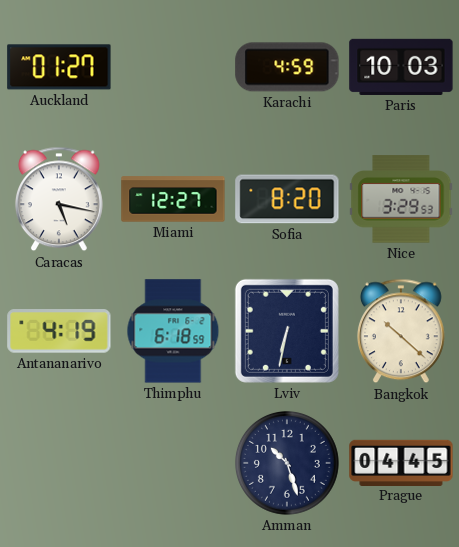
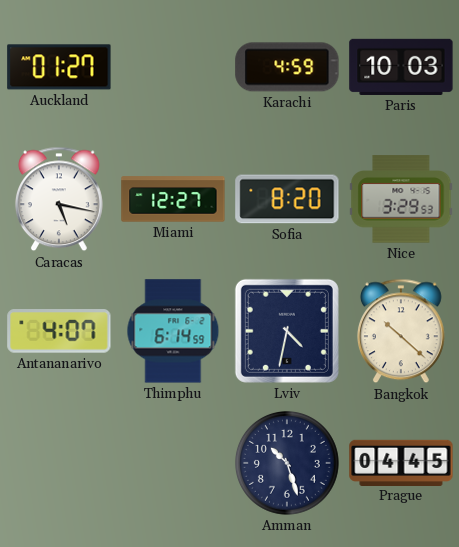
Antananarivo: 4:19 -> 4:07 (59, 331)
Thimphu: 6:18 -> 6:14 (173, 331)
Lviv: 6:32 -> 4:32 (287, 331)
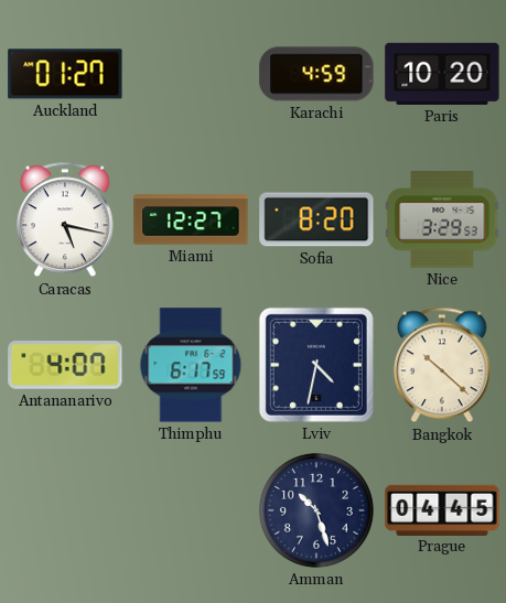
Paris: 10:03 -> 10:20 (442, 74)
Thimphu: 6:14 -> 6:17 (191, 365)
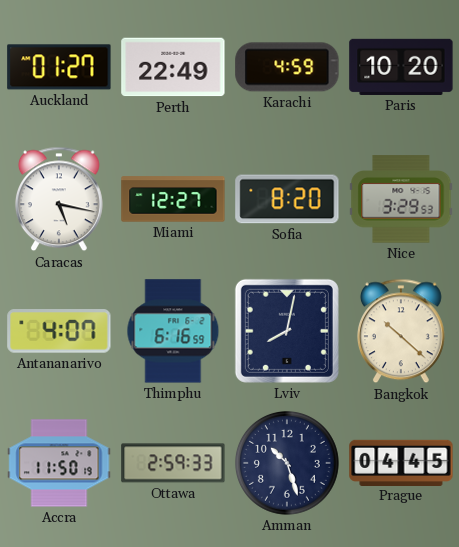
Perth: none -> 22:49 (173, 67)
Thimphu: 6:17 -> 6:16 (173, 331)
Lviv: 4:32 -> 8:02 (287, 331)
Accra: none -> 11:50 (59, 463)
Ottawa: none -> 2:59 (173, 463)
